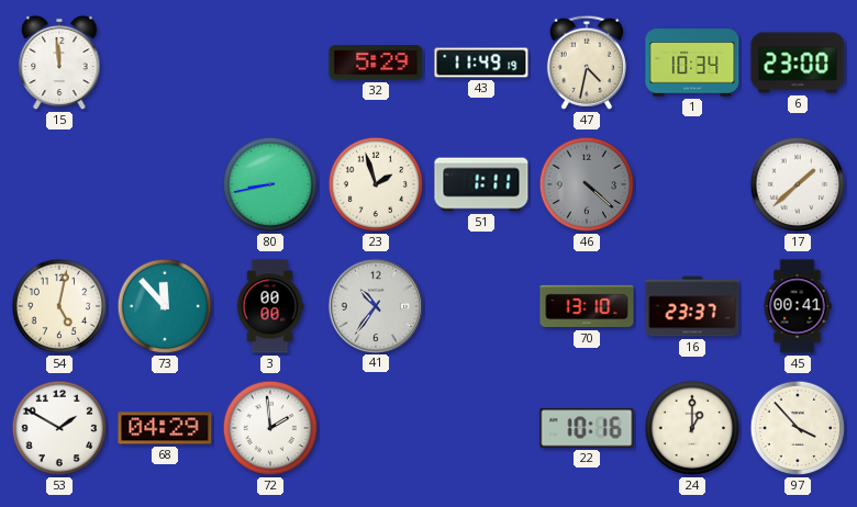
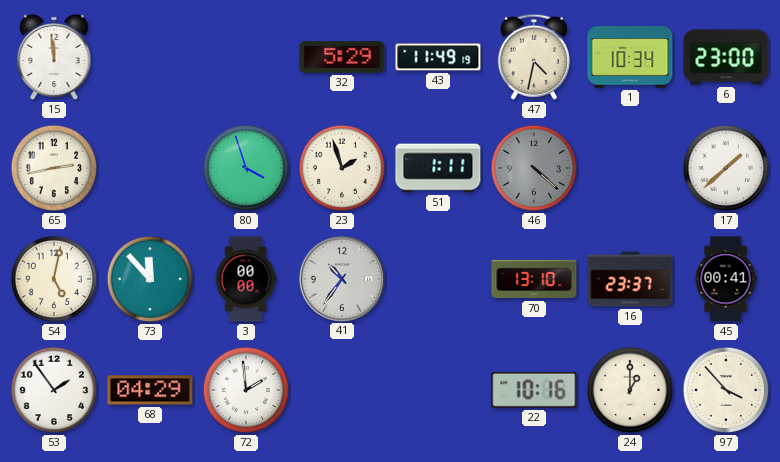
65: none -> 2:43 (54, 168)
80: 8:43 -> 3:57 (246, 168)
53: 1:50 -> 1:54 (54, 390)
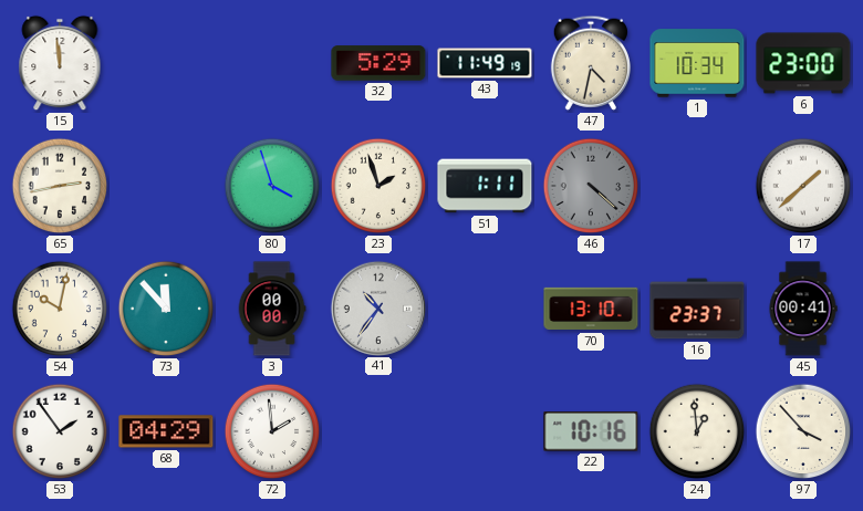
54: 5:02 -> 10:02 (60, 309)
24: 1:00 -> 12:59 (697, 431)
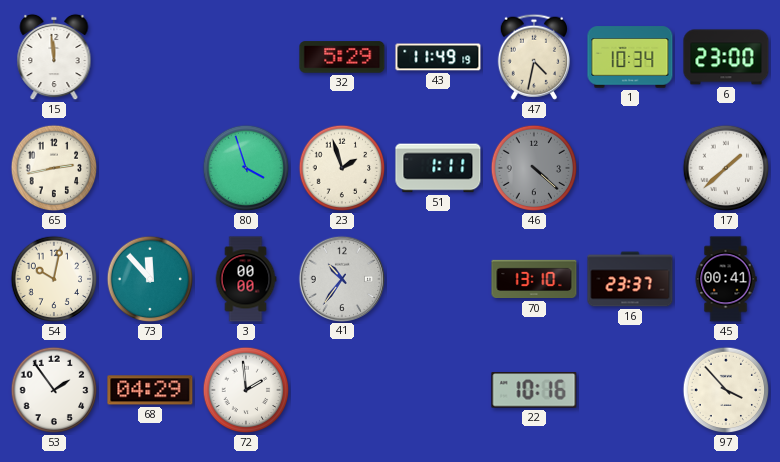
24: 12:59 -> none (697, 431)
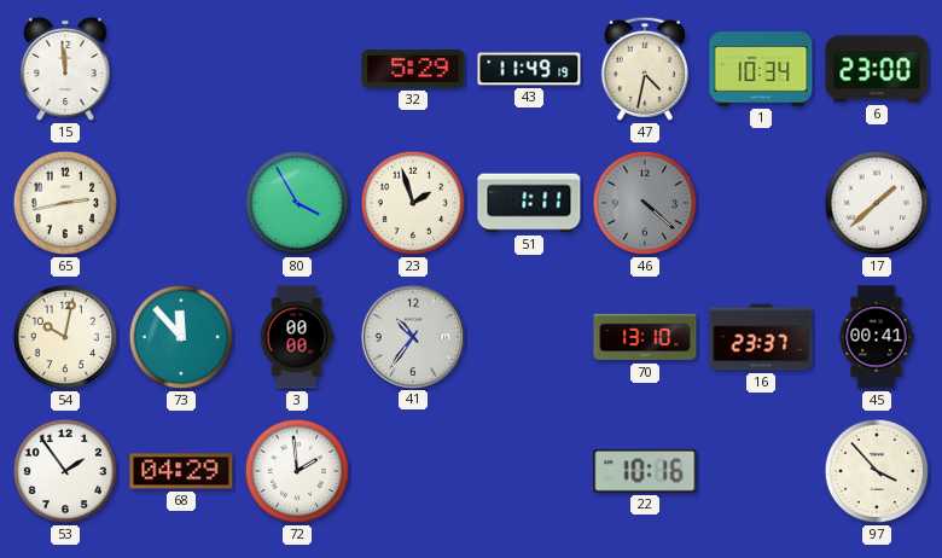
80: 3:57 -> 3:55 (297, 203)
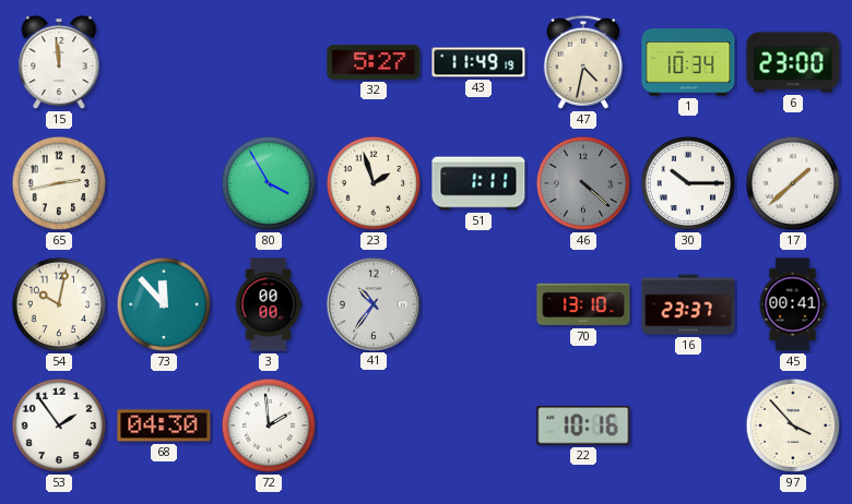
32: 5:29 -> 5:27 (374, 62)
30: none -> 10:15 (688, 183)
68: 04:29 -> 04:30 (164, 425)
